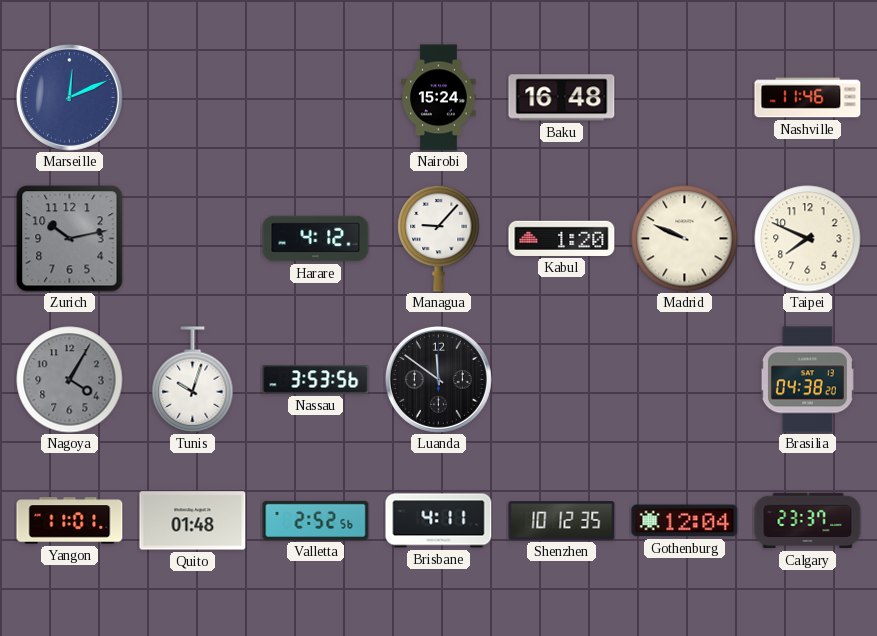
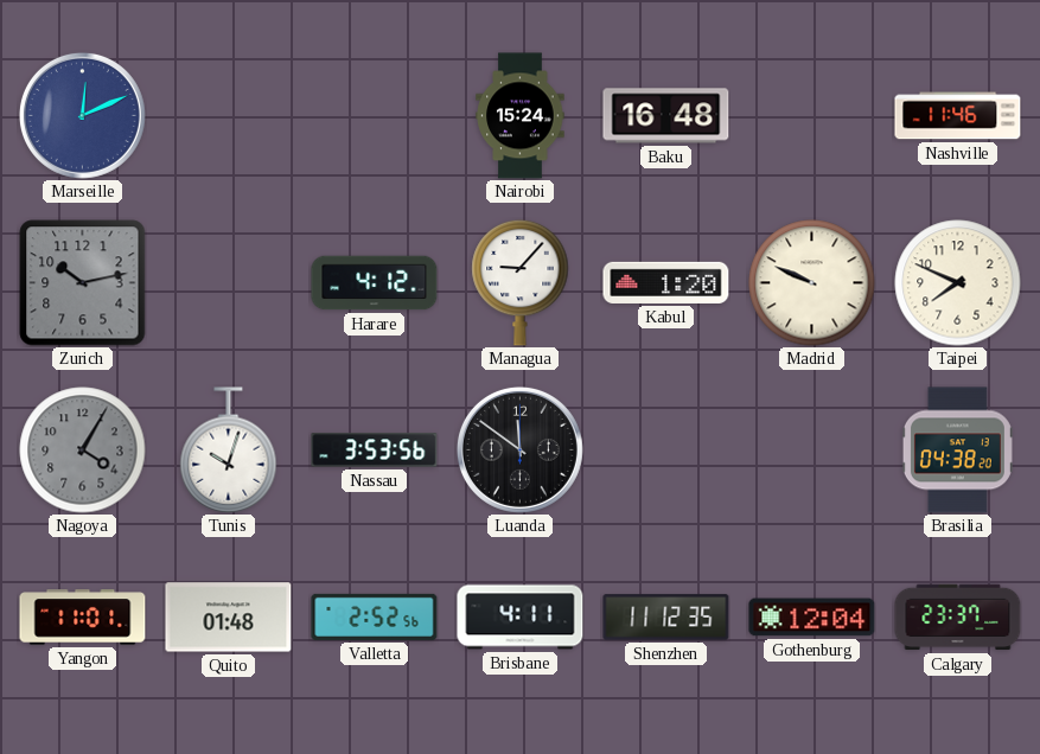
Shenzhen: 10:12 -> 11:12 (666, 618)
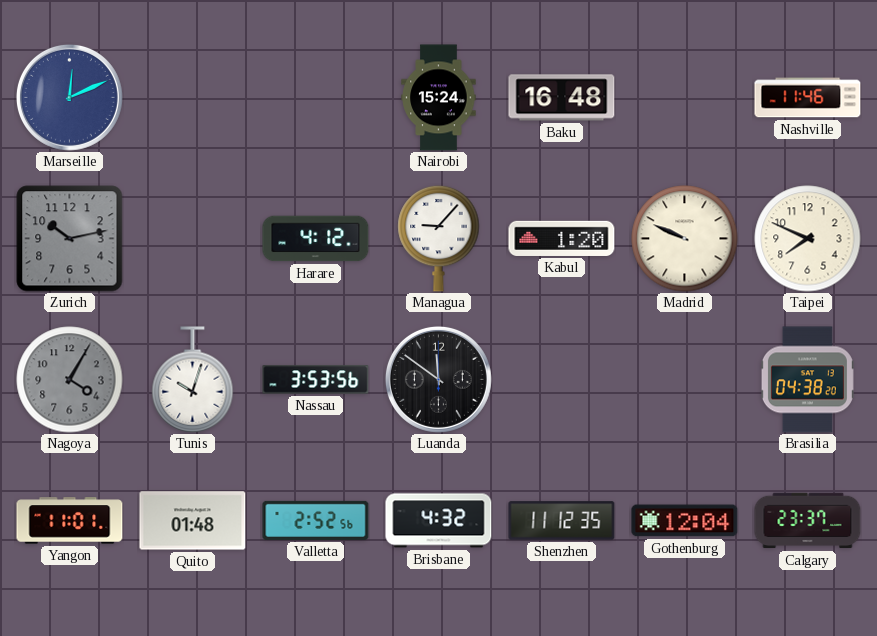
Brisbane: 4:11 -> 4:32 (439, 521)
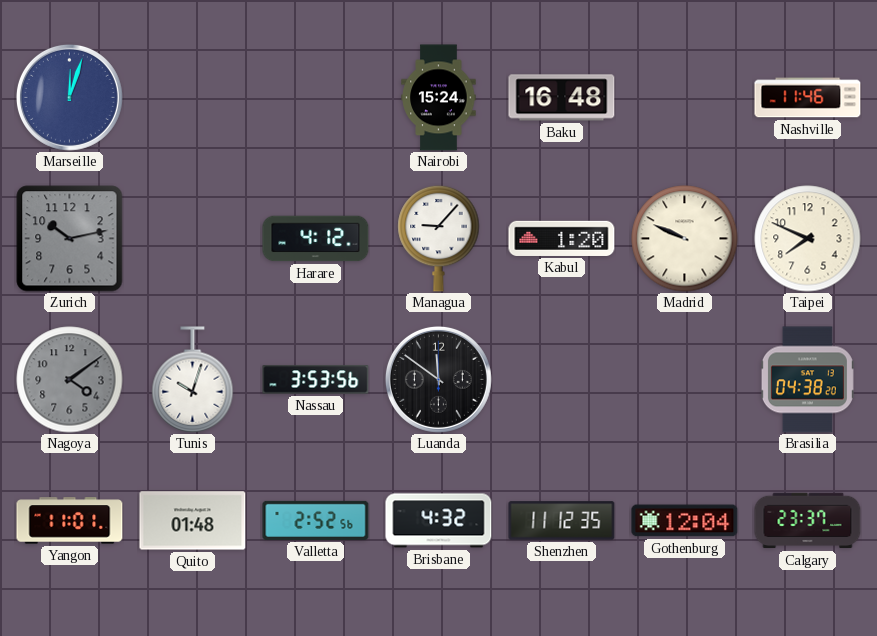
Marseille: 12:11 -> 12:03 (69, 97)
Nagoya: 4:05 -> 4:09 (70, 380)
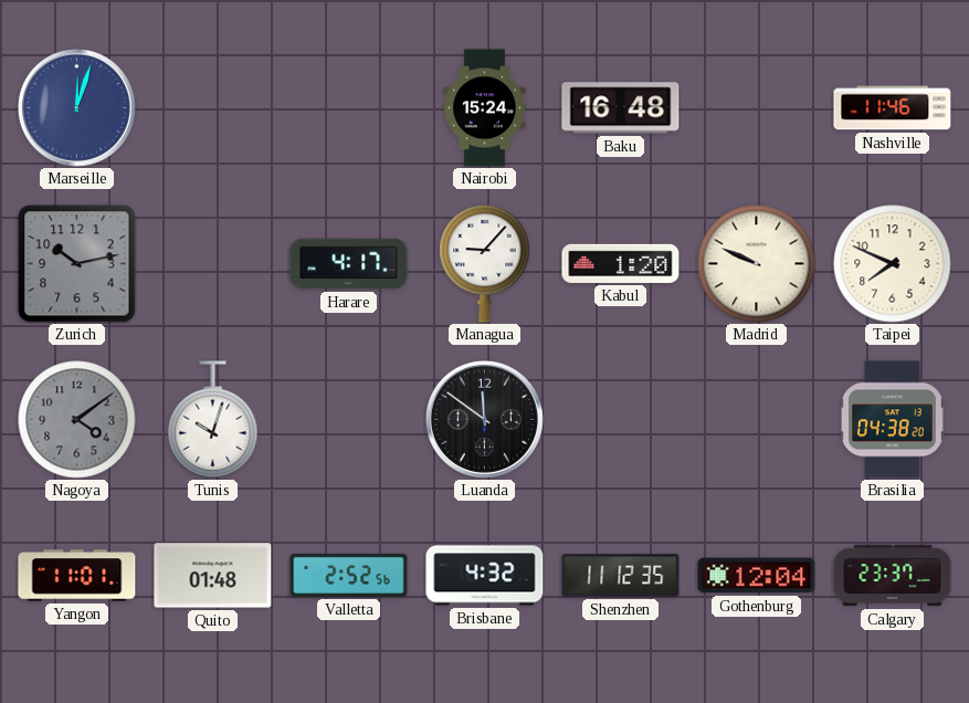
Harare: 4:12 -> 4:17 (349, 264)
Nassau: 3:53 -> none (316, 380)
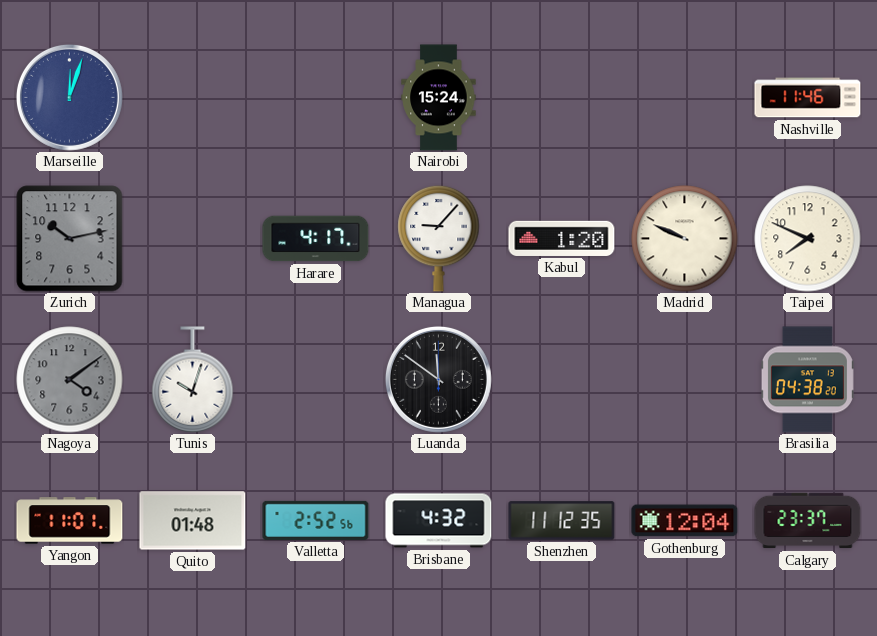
Baku: 16:48 -> none (621, 108)
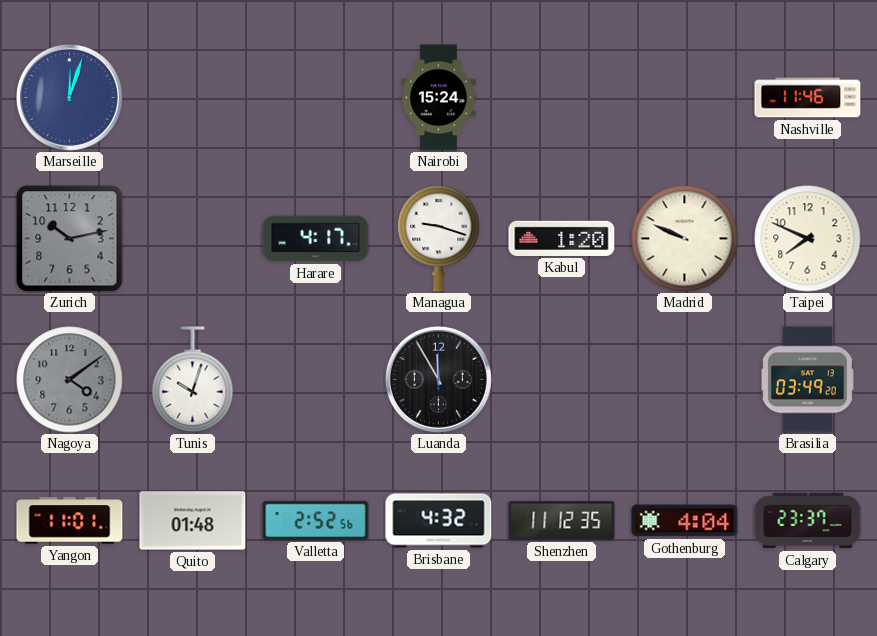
Managua: 9:07 -> 9:18 (439, 238)
Luanda: 11:51 -> 11:55 (438, 379)
Brasilia: 04:38 -> 03:49 (807, 380)
Gothenburg: 12:04 -> 4:04 (685, 521)
